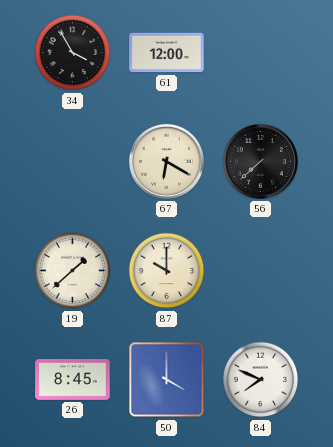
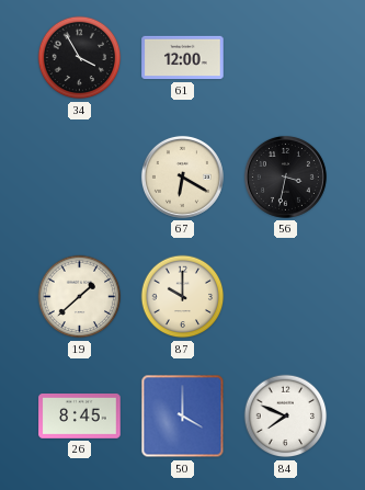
56: 7:38 -> 3:32 (285, 176)
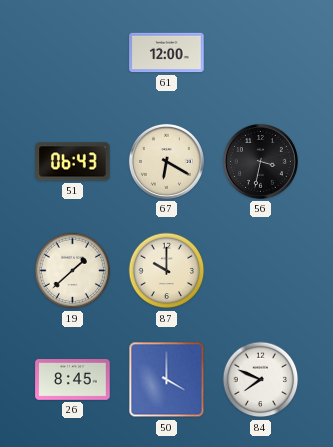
34: 3:55 -> none (80, 58)
51: none -> 06:43 (73, 162)
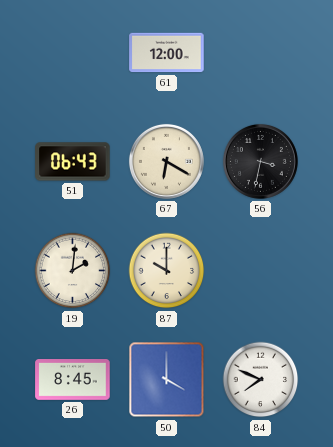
19: 1:38 -> 2:01 (73, 271)
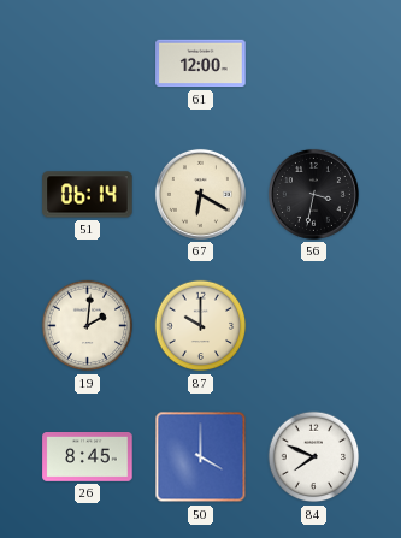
51: 06:43 -> 06:14 (88, 195)
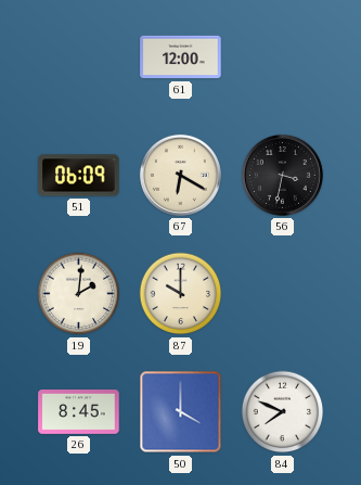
51: 06:14 -> 06:09 (79, 176)
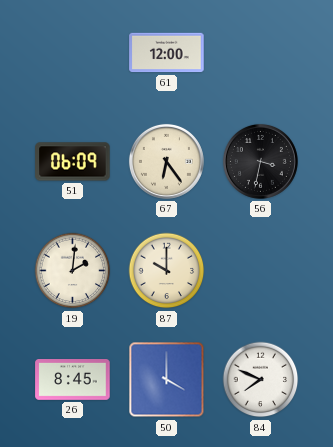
67: 6:20 -> 6:24 (166, 161)
